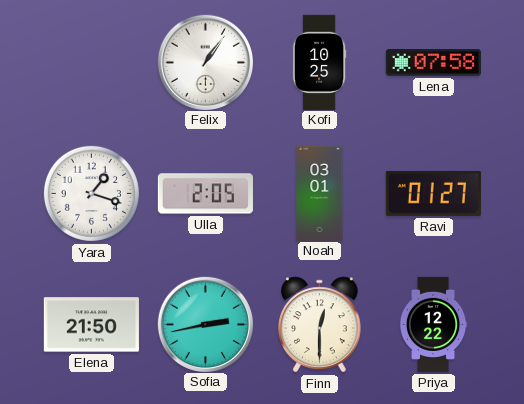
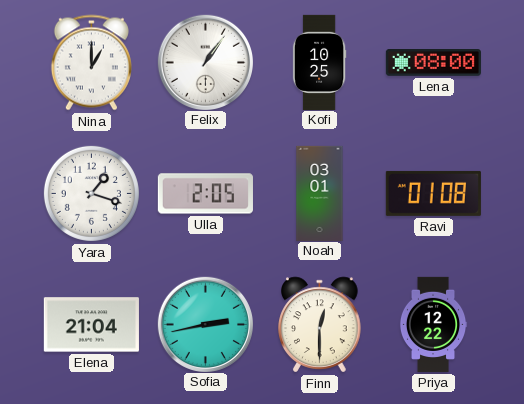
Nina: none -> 1:00 (91, 63)
Lena: 07:58 -> 08:00 (433, 63)
Ravi: 01:27 -> 01:08 (433, 193)
Elena: 21:50 -> 21:04 (91, 325)
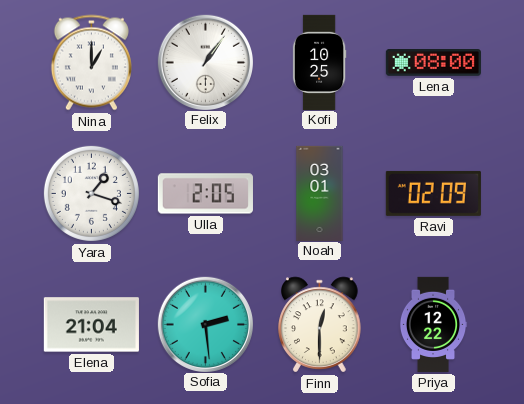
Ravi: 01:08 -> 02:09 (433, 193)
Sofia: 2:43 -> 2:29 (205, 324)
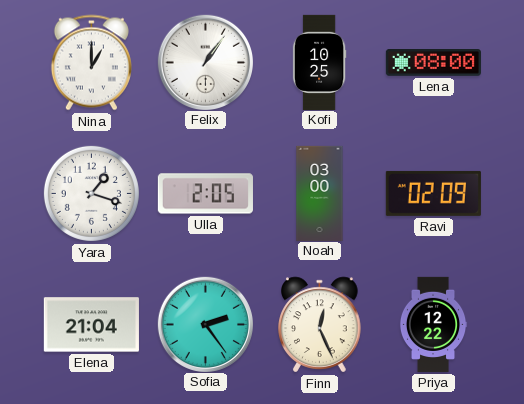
Noah: 03:01 -> 03:00 (320, 193)
Sofia: 2:29 -> 2:24 (205, 324)
Finn: 12:30 -> 12:26 (320, 325)
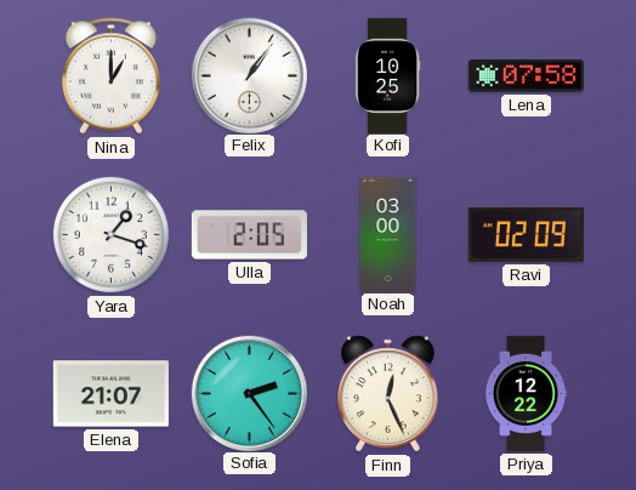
Lena: 08:00 -> 07:58 (526, 76)
Elena: 21:04 -> 21:07 (110, 394)
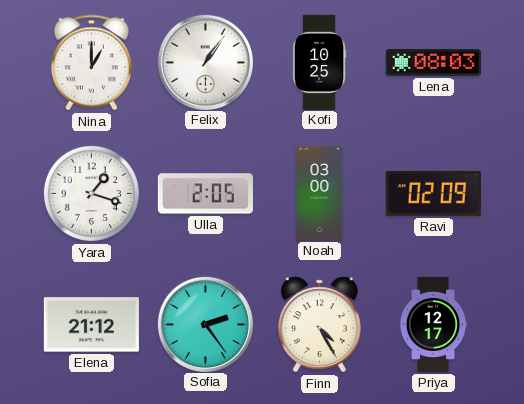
Lena: 07:58 -> 08:03 (433, 63)
Elena: 21:07 -> 21:12 (91, 325)
Finn: 12:26 -> 4:25 (320, 325)
Priya: 12:22 -> 12:17 (433, 324)
